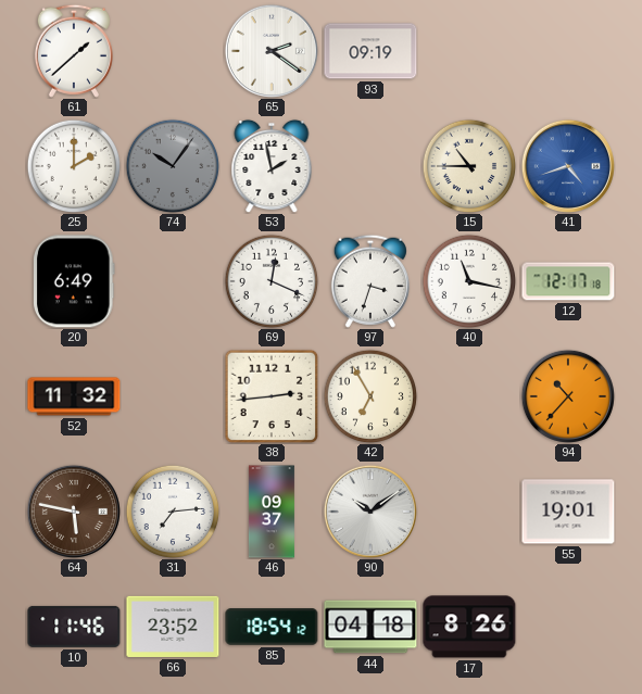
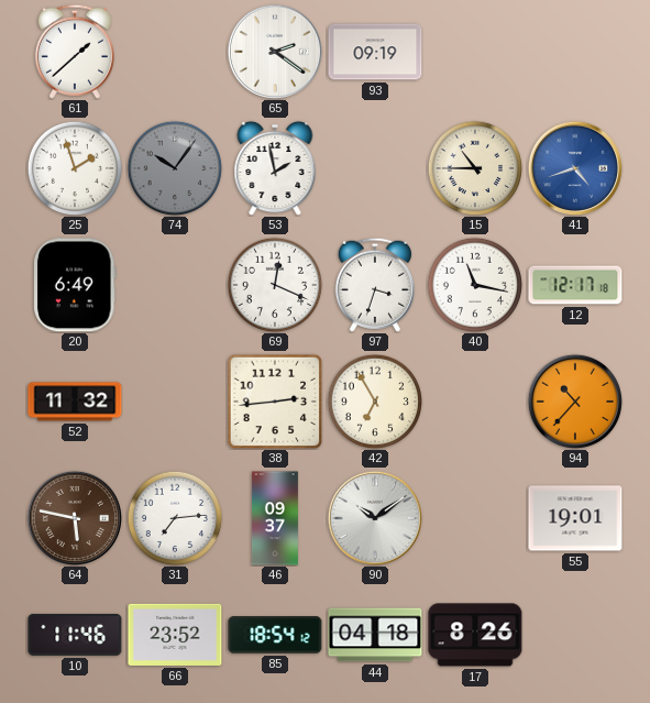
25: 2:00 -> 1:57 (75, 168)
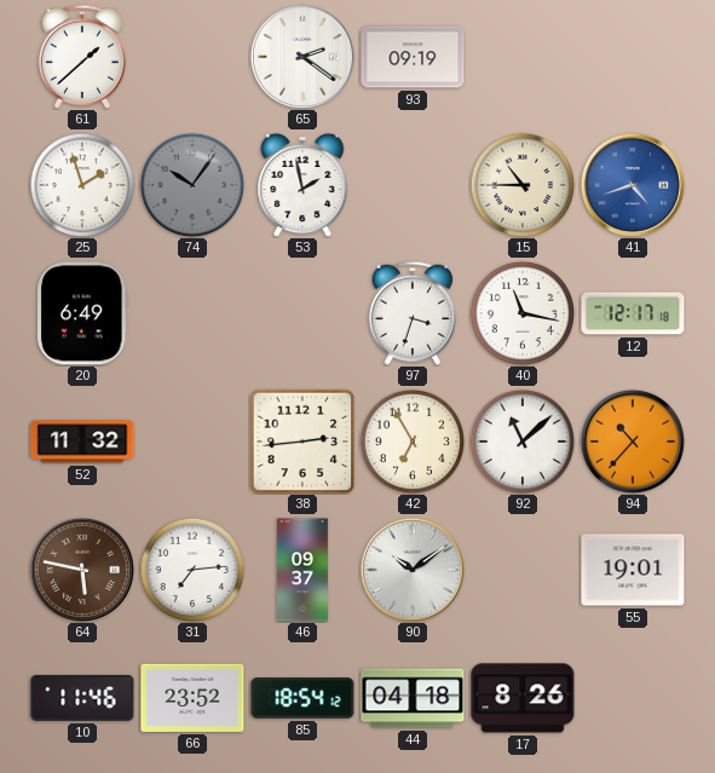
69: 12:19 -> none (275, 285)
92: none -> 11:08 (523, 442)
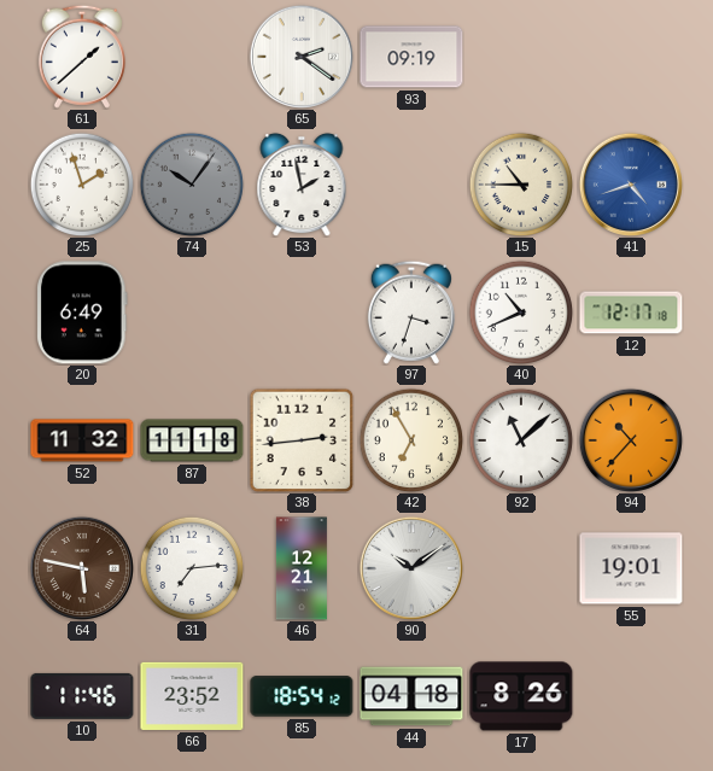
40: 11:17 -> 10:41 (521, 313)
87: none -> 11:18 (192, 440)
46: 09:37 -> 12:21 (302, 568)
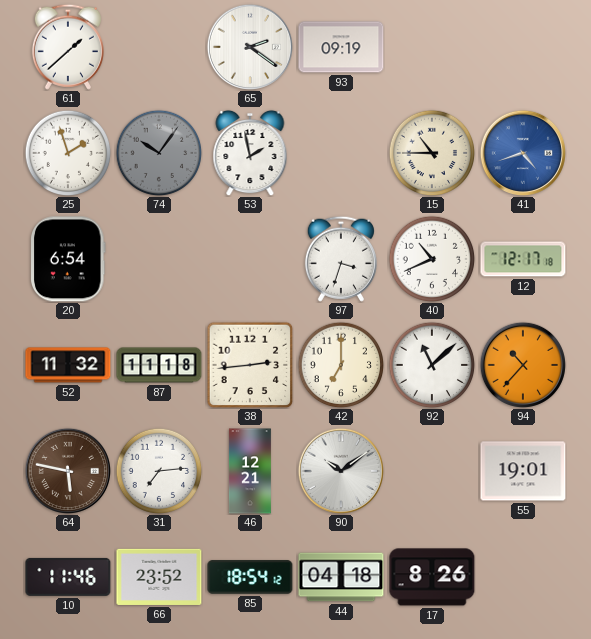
20: 6:49 -> 6:54 (69, 259)
42: 6:55 -> 7:00 (341, 365)
